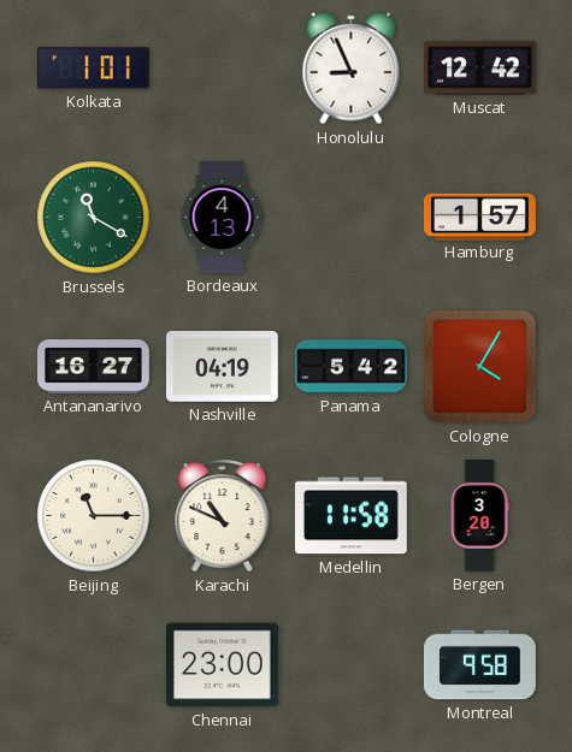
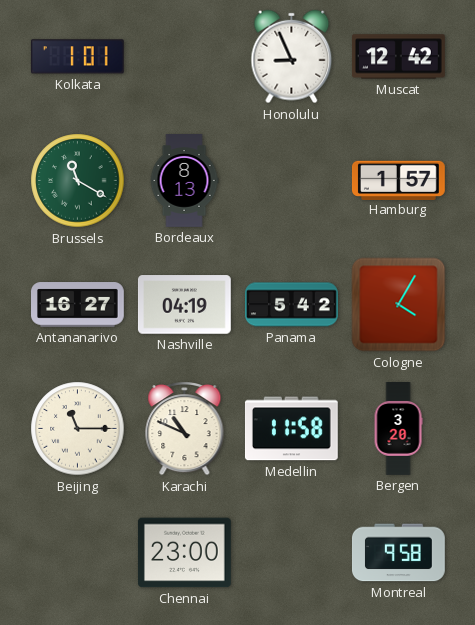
Bordeaux: 4:13 -> 8:13 (184, 181)
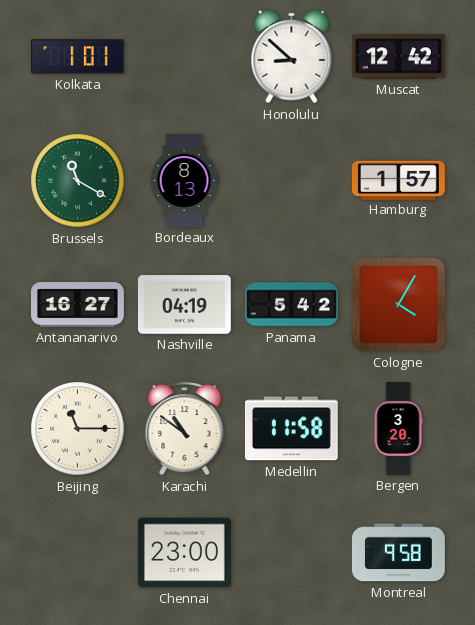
Honolulu: 8:56 -> 8:52 (292, 57)
Karachi: 10:49 -> 10:51 (185, 429)
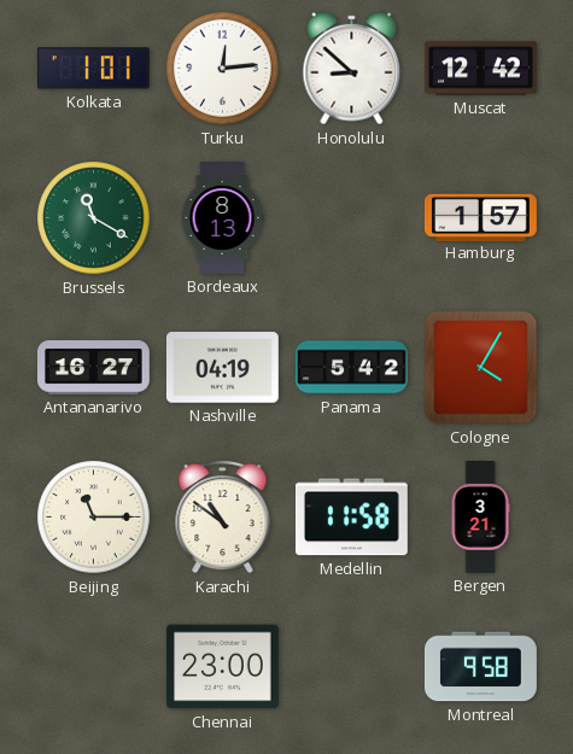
Turku: none -> 12:14 (223, 69)
Bergen: 3:20 -> 3:21 (480, 518)
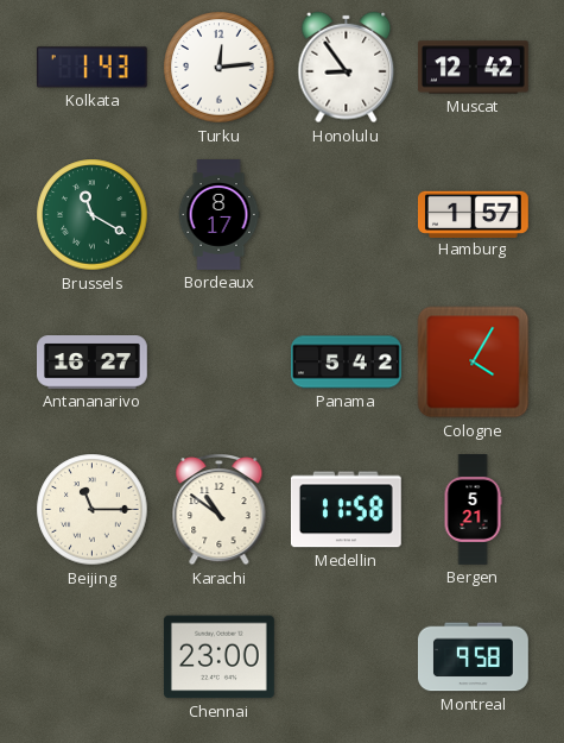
Kolkata: 1:01 -> 1:43 (91, 68)
Honolulu: 8:52 -> 8:54 (347, 68)
Bordeaux: 8:13 -> 8:17 (218, 215)
Nashville: 04:19 -> none (222, 368)
Bergen: 3:21 -> 5:21 (473, 510)
